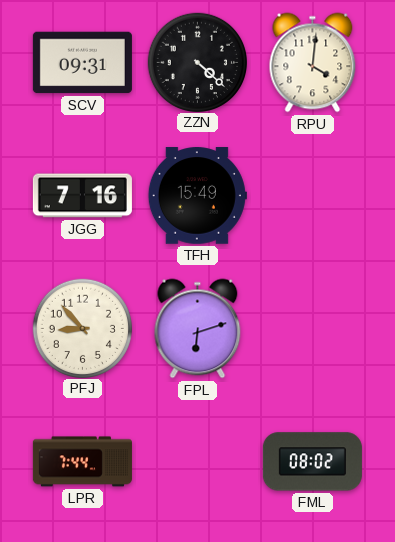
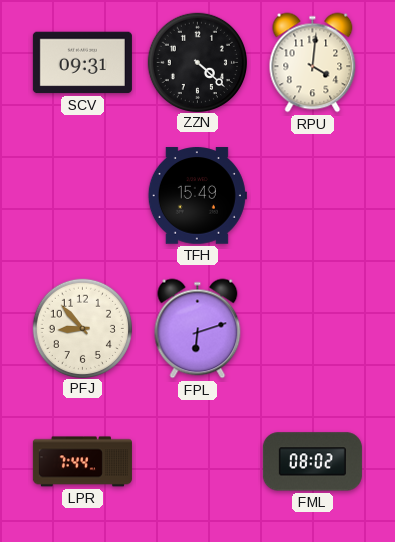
JGG: 7:16 -> none (82, 196)
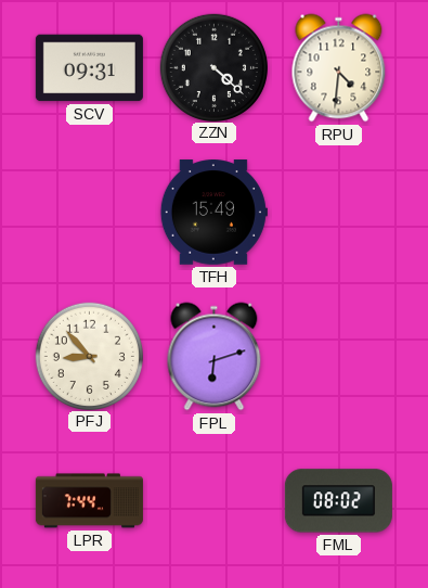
RPU: 4:01 -> 4:31 (339, 68)
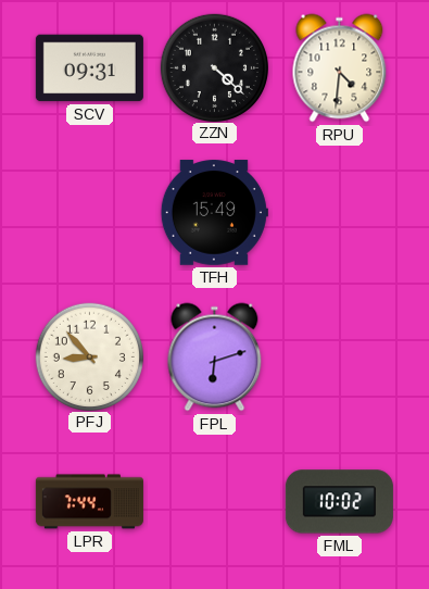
FML: 08:02 -> 10:02 (339, 502)
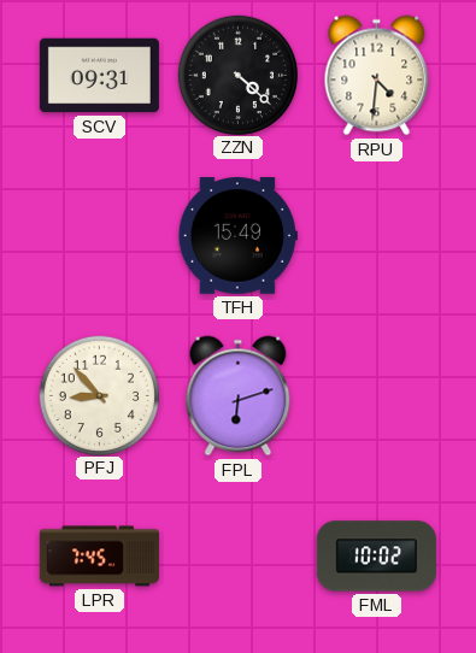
LPR: 7:44 -> 7:45 (99, 557)
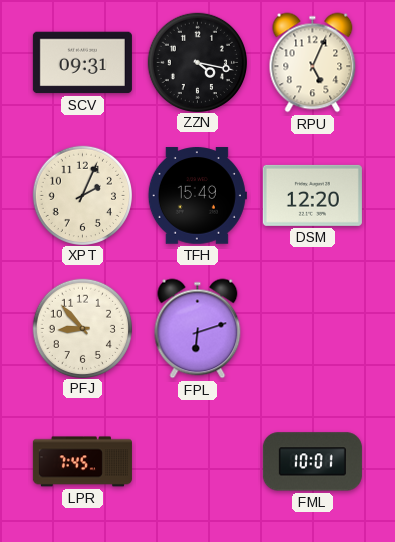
ZZN: 4:22 -> 4:17 (197, 62)
RPU: 4:31 -> 5:04 (313, 63)
XPT: none -> 2:04 (82, 195)
DSM: none -> 12:20 (312, 195)
FML: 10:02 -> 10:01 (312, 462)
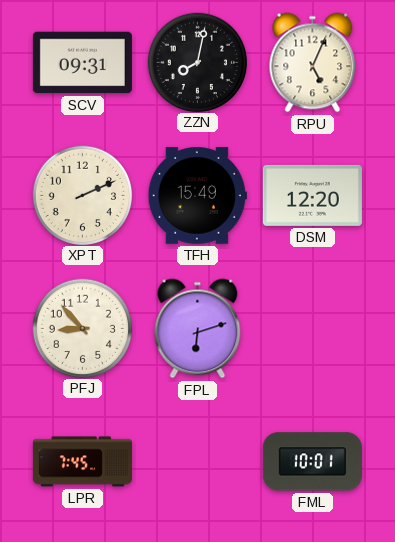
ZZN: 4:17 -> 8:02 (197, 62)
XPT: 2:04 -> 2:11 (82, 195)
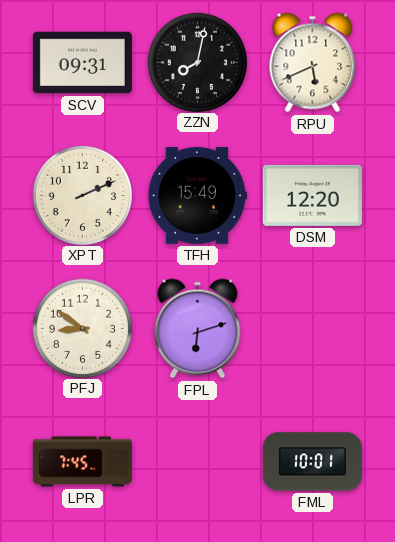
RPU: 5:04 -> 5:41 (313, 63)
PFJ: 8:53 -> 8:51 (82, 328)
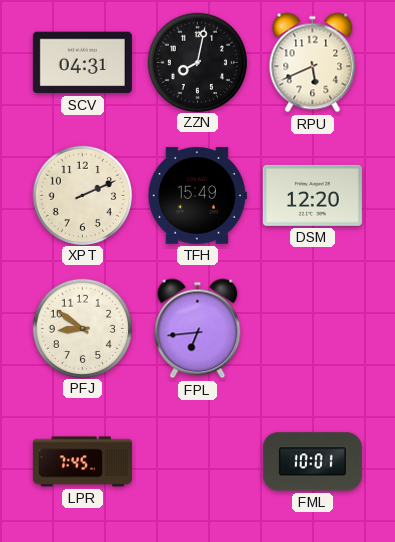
SCV: 09:31 -> 04:31 (82, 63)
FPL: 6:12 -> 6:44 (198, 329)
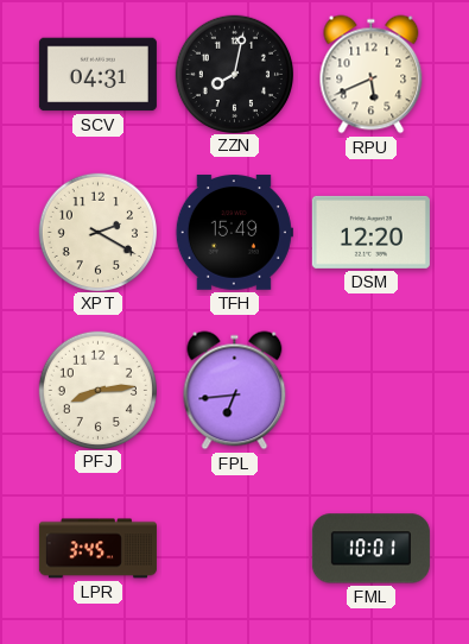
XPT: 2:11 -> 2:20 (97, 232)
PFJ: 8:51 -> 8:14 (97, 390)
LPR: 7:45 -> 3:45 (97, 549)
